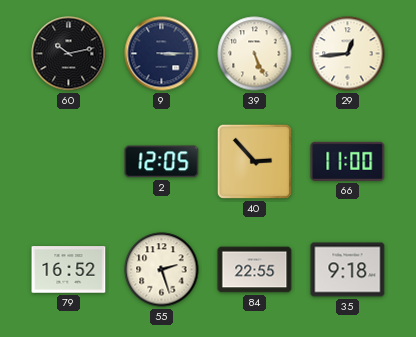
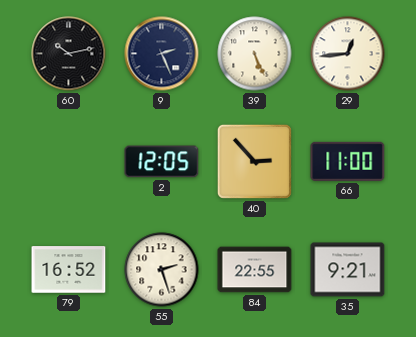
9: 3:15 -> 2:26 (162, 54)
35: 9:18 -> 9:21 (348, 270)
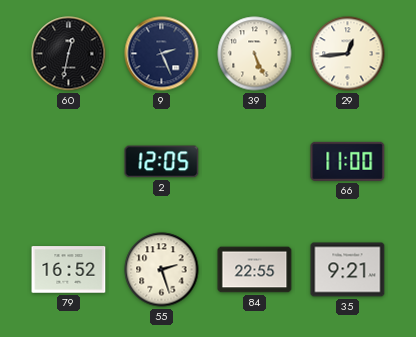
60: 10:13 -> 12:32 (69, 54)
40: 2:53 -> none (254, 161)
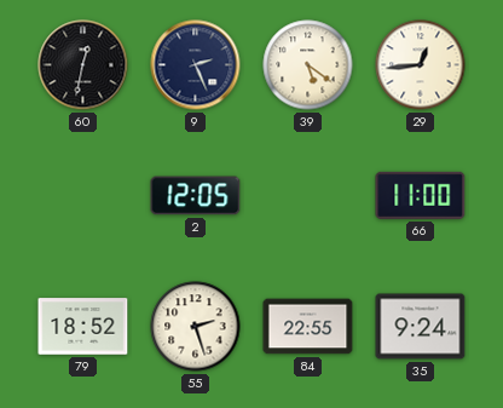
39: 5:26 -> 5:21 (308, 65)
79: 16:52 -> 18:52 (83, 327)
35: 9:21 -> 9:24 (421, 327)
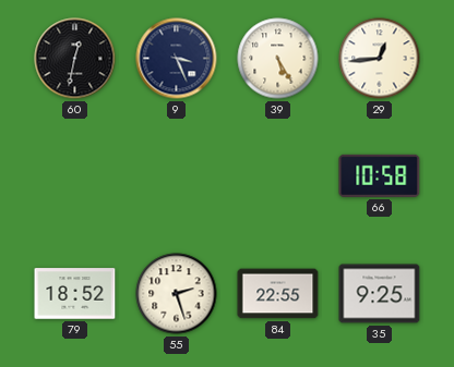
9: 2:26 -> 3:26 (177, 59)
39: 5:21 -> 5:25 (278, 59)
2: 12:05 -> none (196, 196)
66: 11:00 -> 10:58 (380, 175)
35: 9:24 -> 9:25 (380, 294)
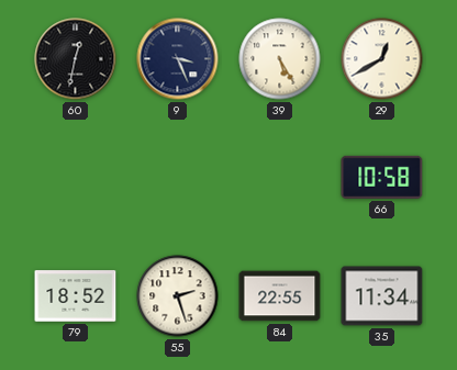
29: 12:44 -> 12:40 (382, 59)
35: 9:25 -> 11:34 (382, 296)
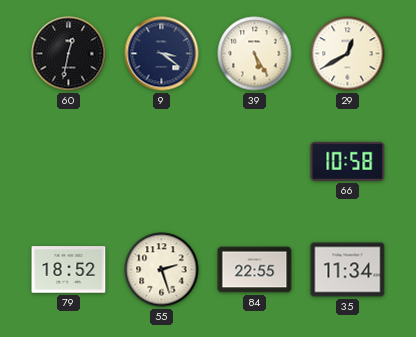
9: 3:26 -> 3:21 (162, 54)
